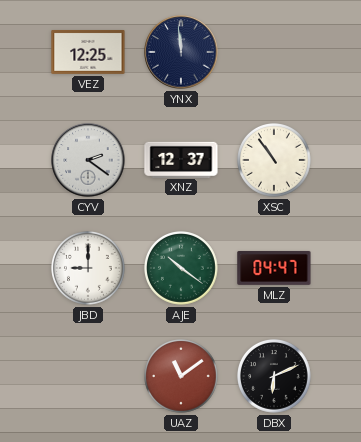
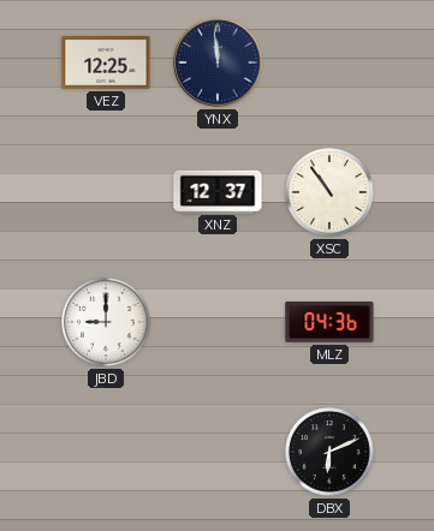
CYV: 2:21 -> none (88, 160)
AJE: 10:21 -> none (182, 269)
MLZ: 04:47 -> 04:36 (329, 322)
UAZ: 11:09 -> none (182, 377)
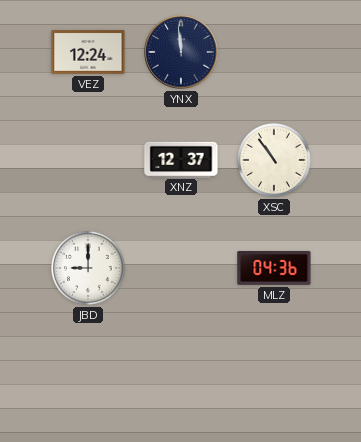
VEZ: 12:25 -> 12:24 (88, 52)
DBX: 6:11 -> none (331, 453)
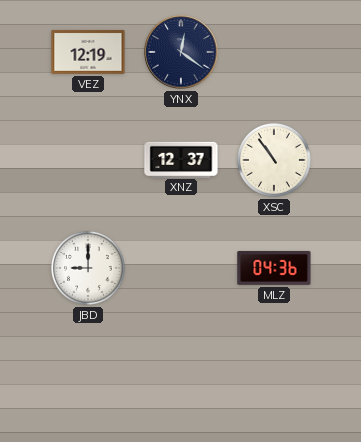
VEZ: 12:24 -> 12:19 (88, 52)
YNX: 11:59 -> 12:21 (181, 52)
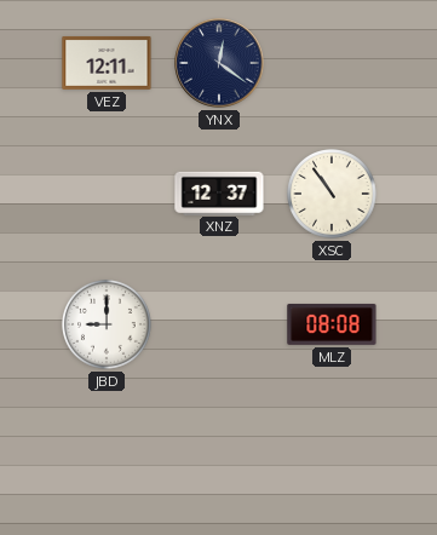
VEZ: 12:19 -> 12:11 (107, 63)
MLZ: 04:36 -> 08:08 (332, 324)
